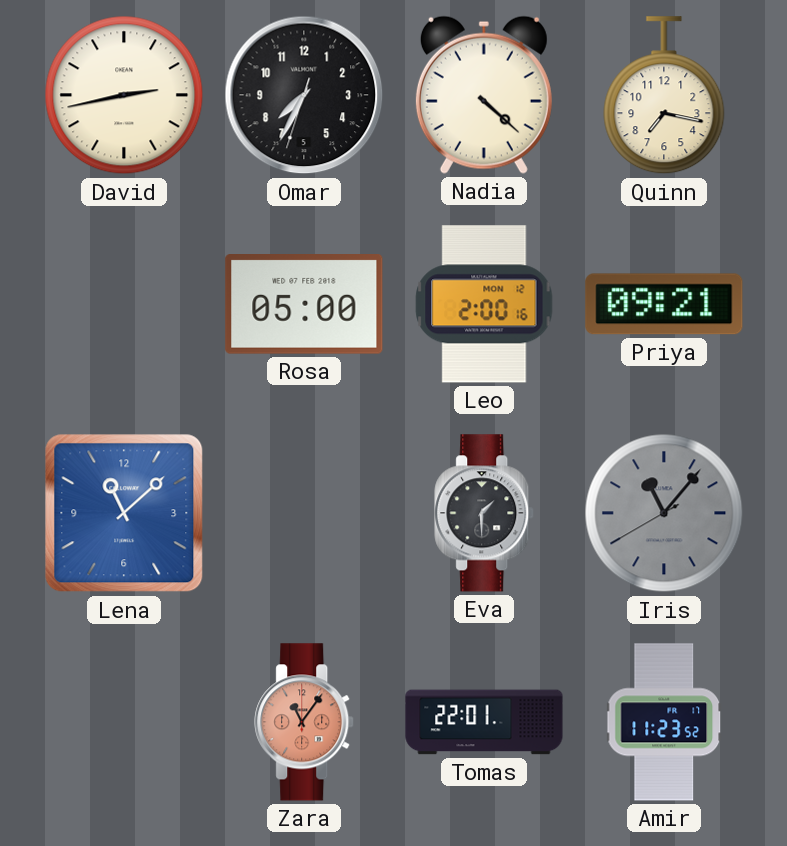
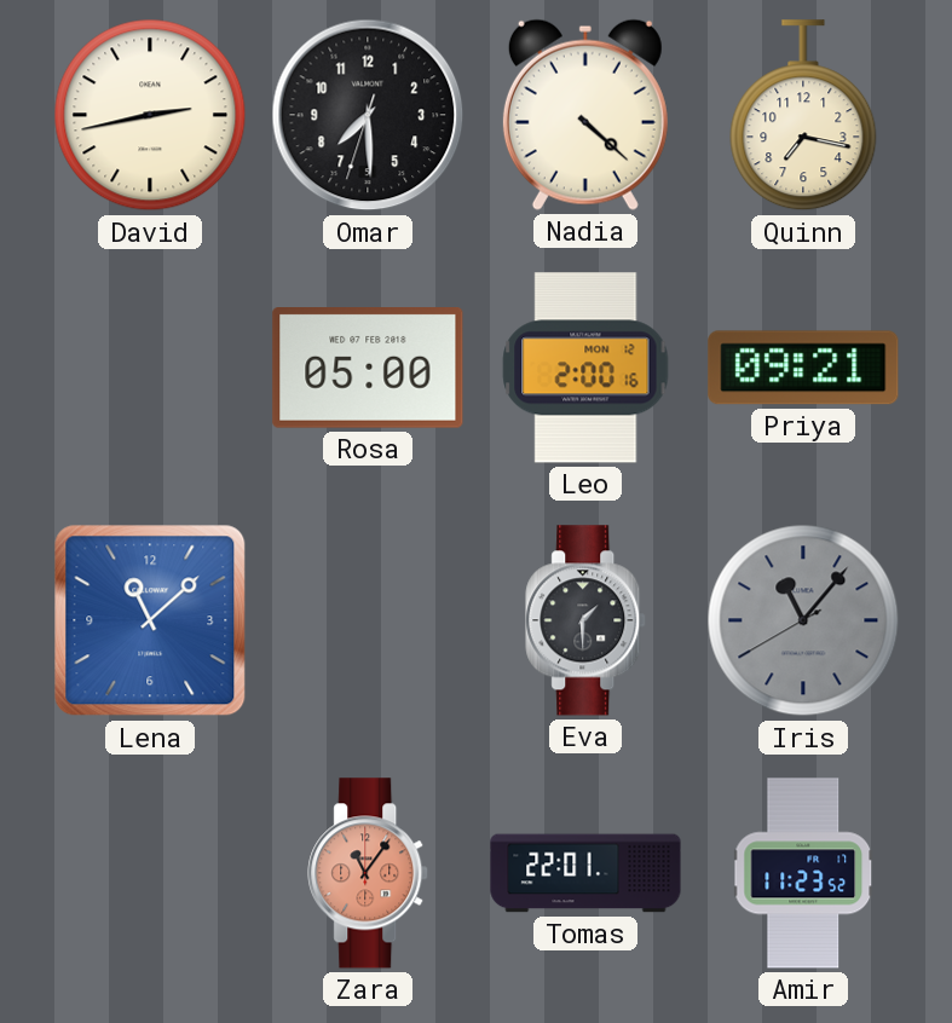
Omar: 7:34 -> 7:29 (368, 115)
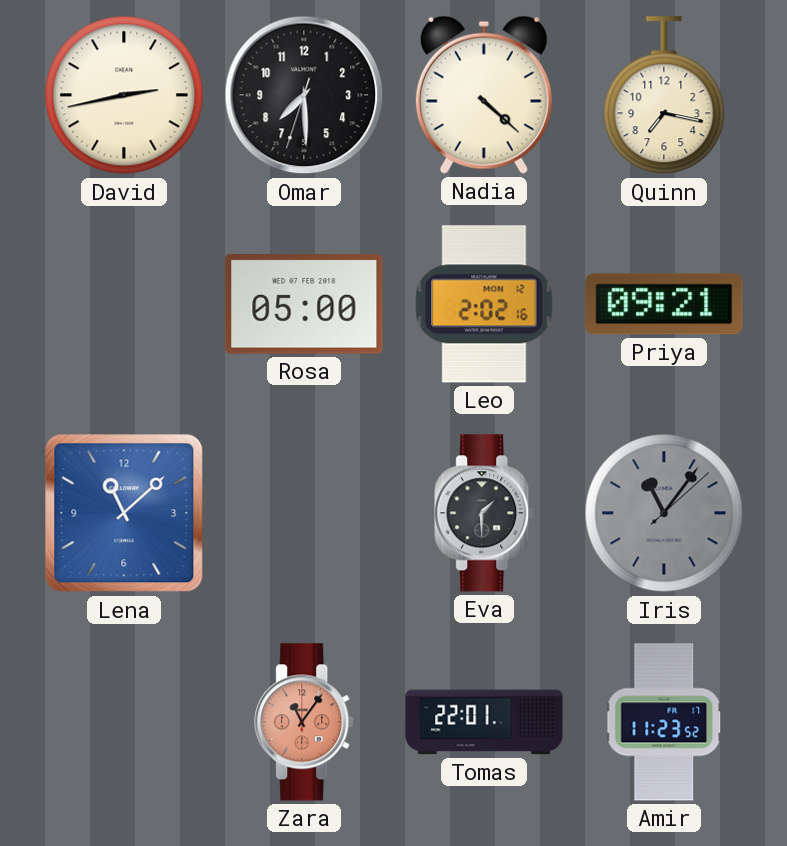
Leo: 2:00 -> 2:02 (484, 304)
Iris: 11:06:40 -> 11:06:08 (664, 513)
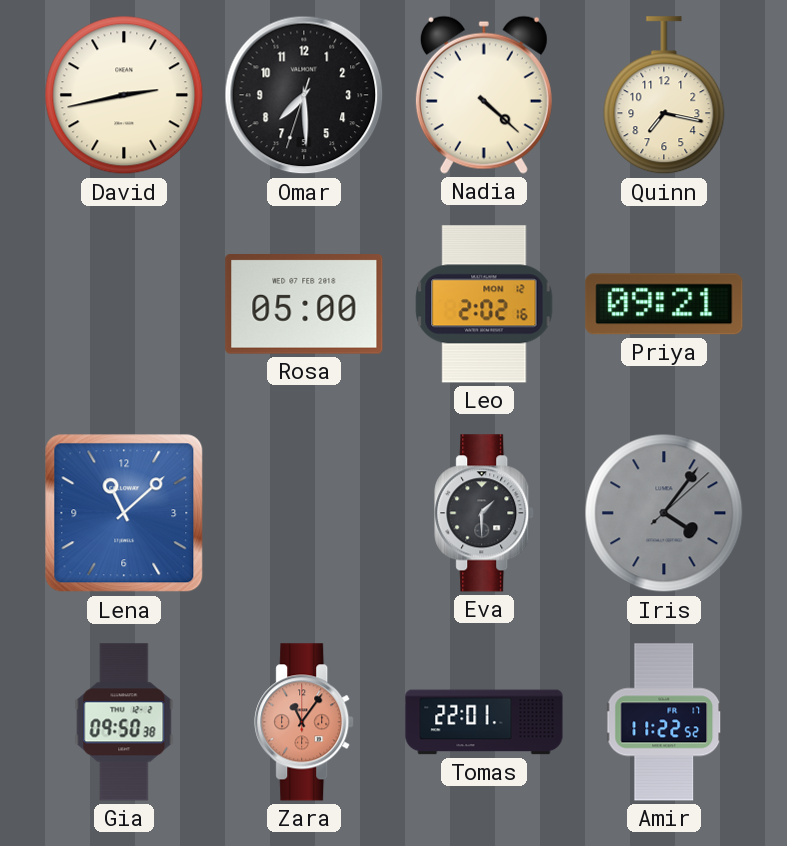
Iris: 11:06 -> 4:06 (664, 513)
Gia: none -> 09:50 (124, 722)
Amir: 11:23 -> 11:22 (664, 722)
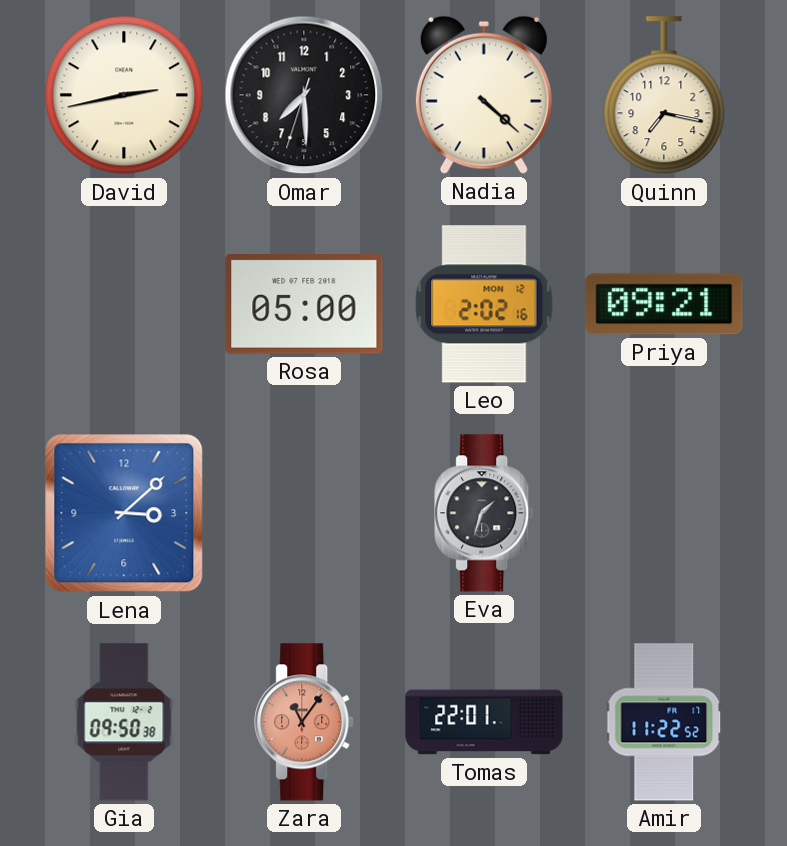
Lena: 11:08 -> 3:08 (124, 513)
Eva: 1:30 -> 1:33 (485, 513)
Iris: 4:06 -> none (664, 513)
